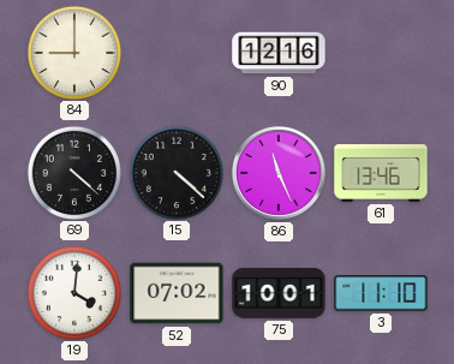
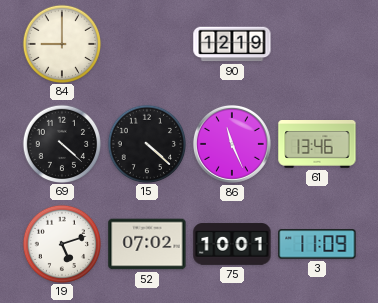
90: 12:16 -> 12:19 (232, 44)
19: 4:01 -> 5:12 (61, 243)
3: 11:10 -> 11:09 (317, 244)
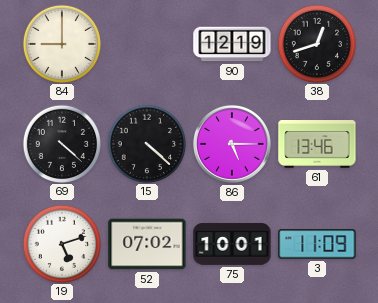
38: none -> 12:42 (316, 43)
86: 11:26 -> 5:15 (232, 144)
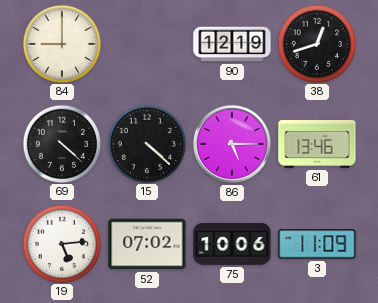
19: 5:12 -> 5:14 (61, 243)
75: 10:01 -> 10:06 (232, 244)
